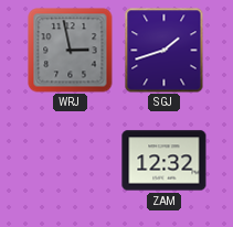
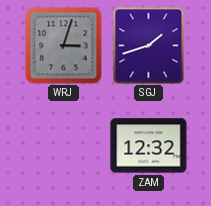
WRJ: 2:58 -> 3:03 (64, 46)
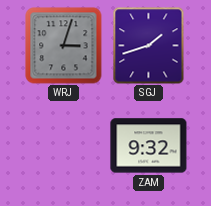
ZAM: 12:32 -> 9:32 (149, 146)
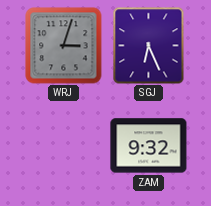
SGJ: 1:42 -> 6:26 (149, 46)
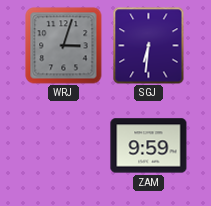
SGJ: 6:26 -> 6:31 (149, 46)
ZAM: 9:32 -> 9:59 (149, 146)
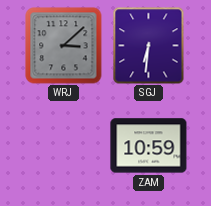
WRJ: 3:03 -> 3:08 (64, 46)
ZAM: 9:59 -> 10:59 (149, 146)
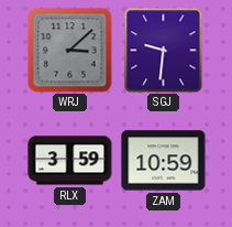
SGJ: 6:31 -> 9:31 (164, 51)
RLX: none -> 3:59 (70, 161)
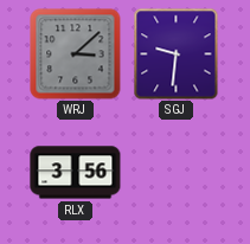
RLX: 3:59 -> 3:56 (76, 173)
ZAM: 10:59 -> none (164, 161)
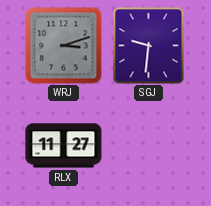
WRJ: 3:08 -> 3:12 (64, 46)
RLX: 3:56 -> 11:27 (64, 146)
